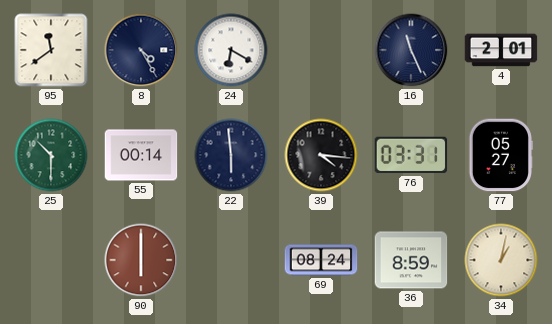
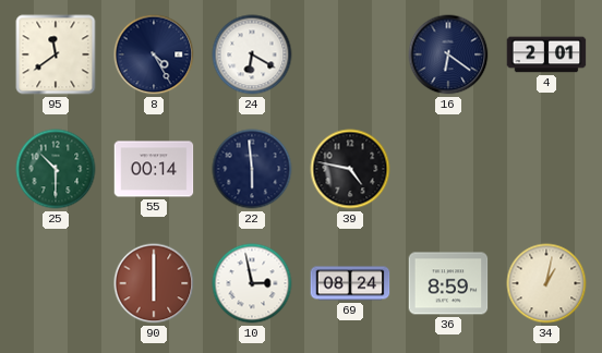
16: 11:26 -> 6:21 (448, 54)
39: 4:16 -> 4:47 (350, 169)
76: 03:31 -> none (411, 155)
77: 05:27 -> none (500, 155)
10: none -> 2:58 (252, 283)
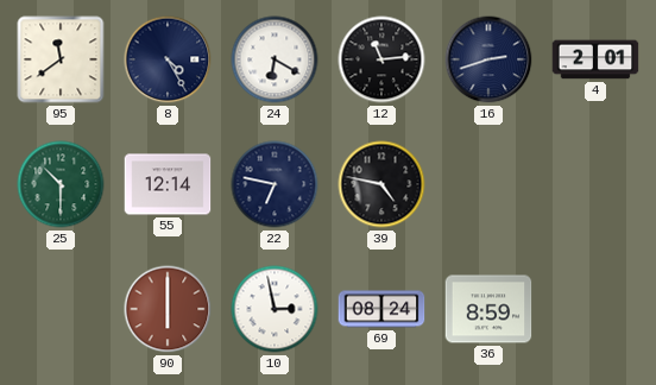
12: none -> 11:14 (381, 59)
16: 6:21 -> 2:42 (488, 59)
55: 00:14 -> 12:14 (168, 184)
22: 5:59 -> 6:47 (275, 184)
34: 1:02 -> none (546, 283)
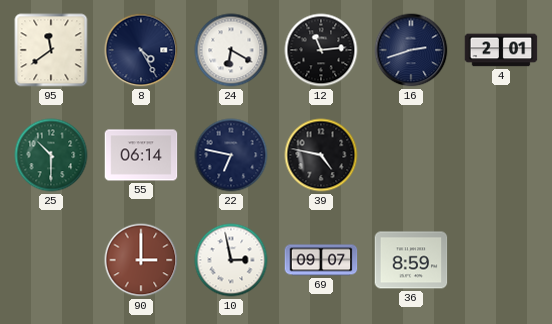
55: 12:14 -> 06:14 (141, 155)
90: 6:00 -> 3:00 (141, 260)
69: 08:24 -> 09:07 (321, 260)
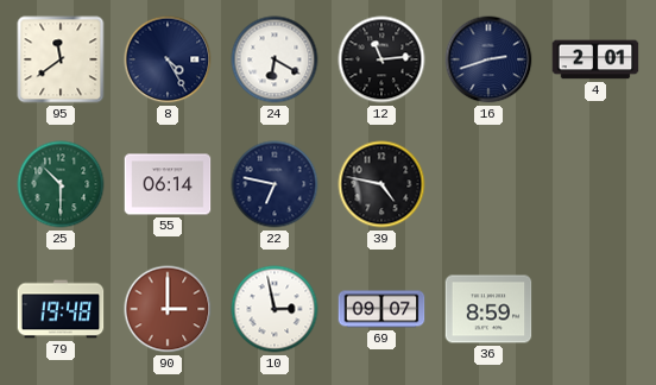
79: none -> 19:48 (61, 309)
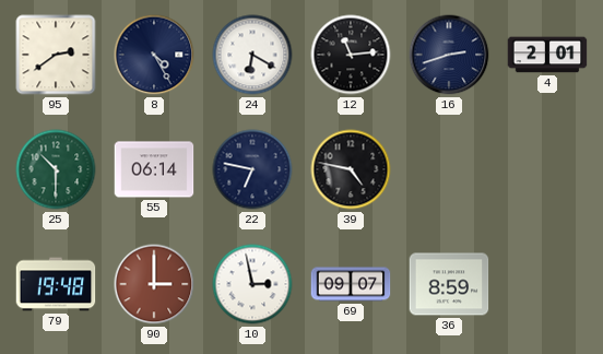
95: 11:39 -> 2:39 (56, 55)
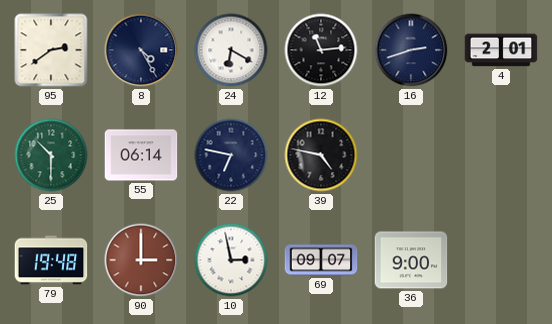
36: 8:59 -> 9:00 (411, 260)
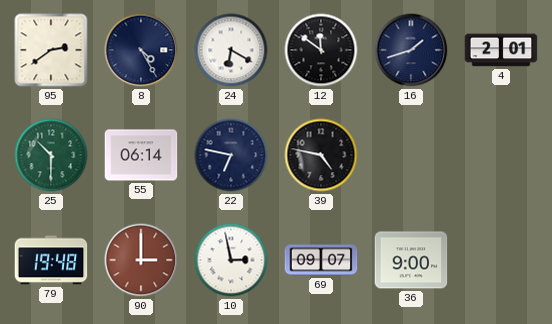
12: 11:14 -> 11:51 (321, 50)
16: 2:42 -> 1:42 (411, 50)
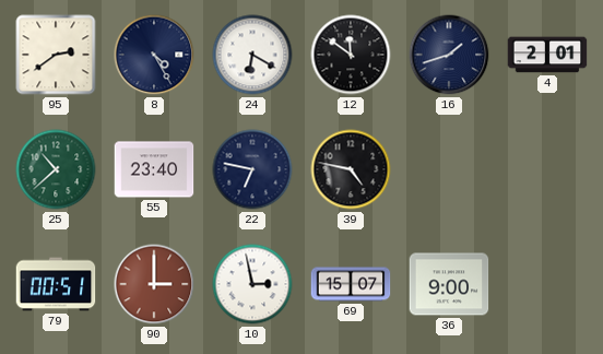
25: 10:30 -> 10:38 (56, 169)
55: 06:14 -> 23:40 (154, 169)
79: 19:48 -> 00:51 (56, 284)
69: 09:07 -> 15:07 (351, 284)
